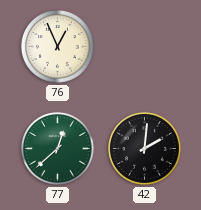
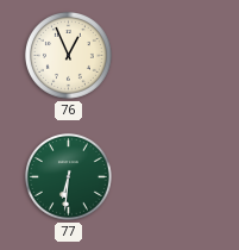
77: 12:38 -> 6:31 (68, 176)
42: 2:01 -> none (144, 148)
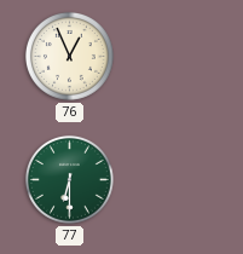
77: 6:31 -> 6:30 (69, 179)
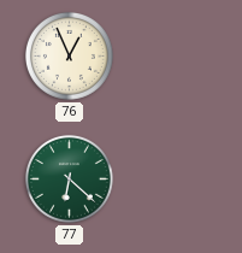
77: 6:30 -> 6:22 (69, 178)
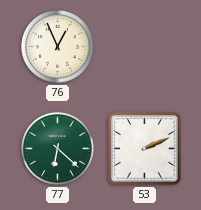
53: none -> 2:11 (145, 149)
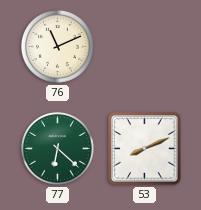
76: 12:56 -> 11:11 (57, 46)
53: 2:11 -> 8:11 (145, 149)
